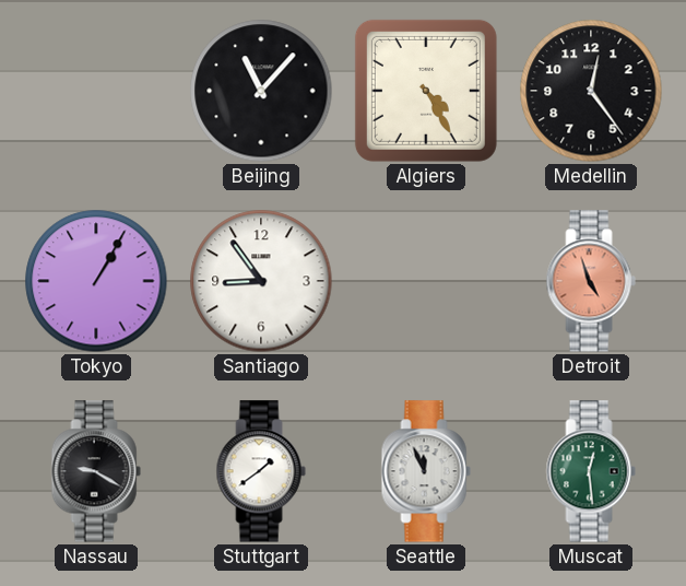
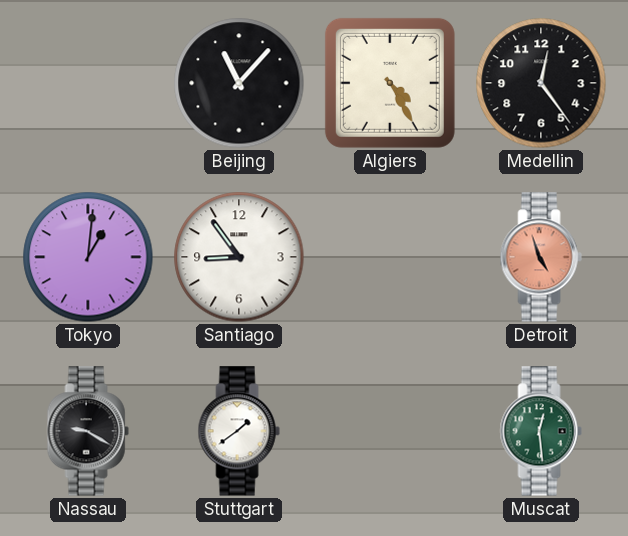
Tokyo: 1:05 -> 1:01 (88, 257)
Seattle: 11:56 -> none (426, 471)
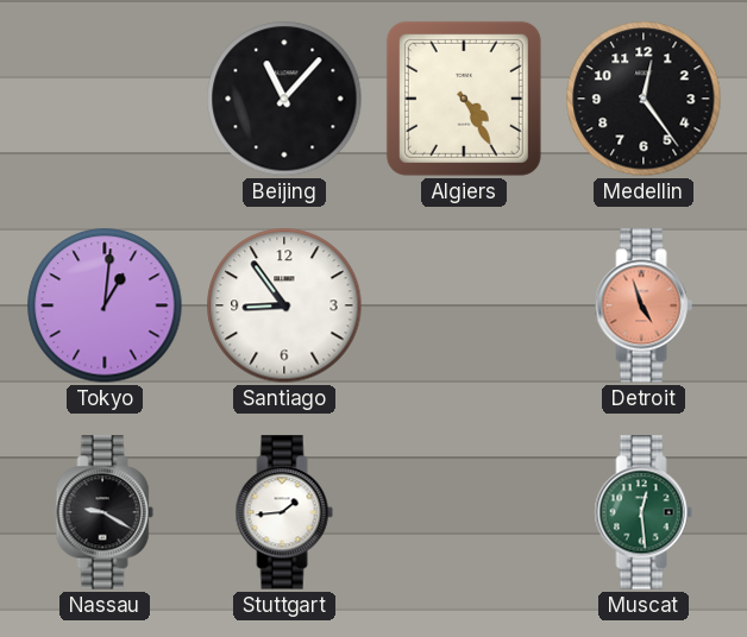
Stuttgart: 1:39 -> 1:44 (284, 512)
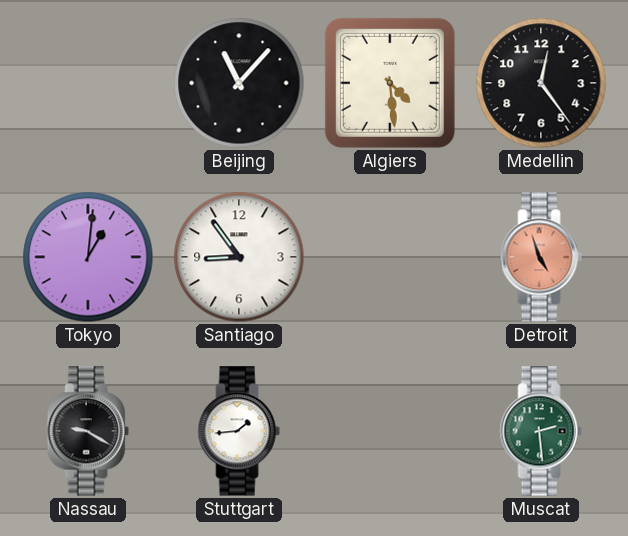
Algiers: 4:25 -> 4:29 (390, 83)
Muscat: 12:29 -> 2:29 (541, 431)
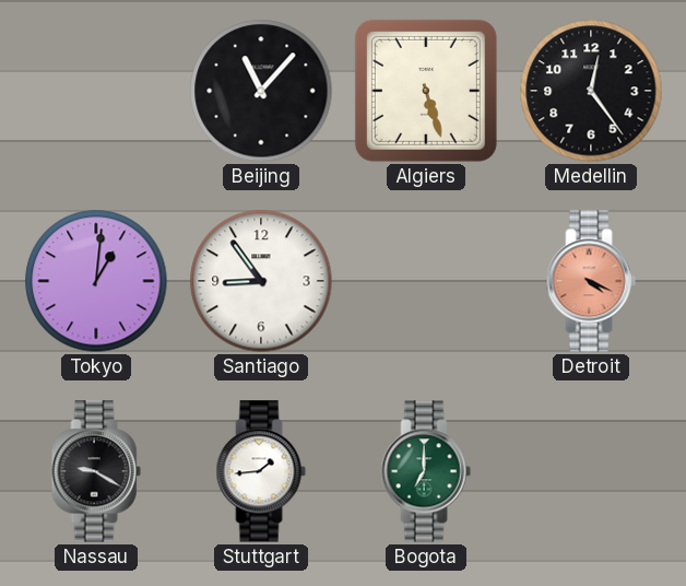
Algiers: 4:29 -> 5:27 (426, 91)
Detroit: 4:57 -> 4:19 (591, 281)
Bogota: none -> 7:00 (426, 471)
Muscat: 2:29 -> none (541, 431)
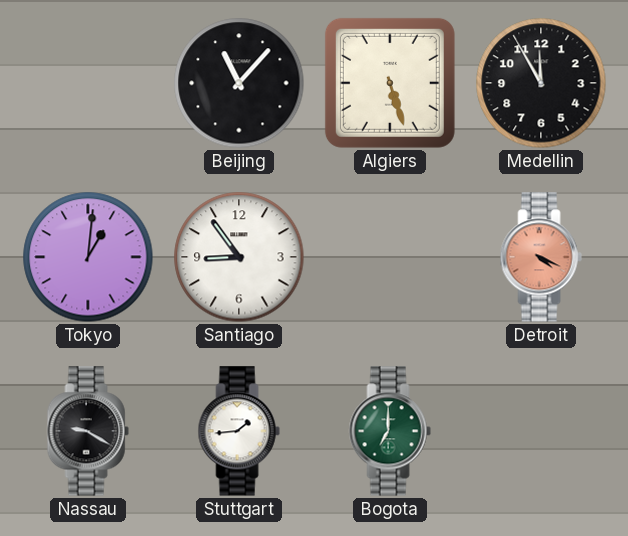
Medellin: 12:24 -> 11:55 (541, 83)
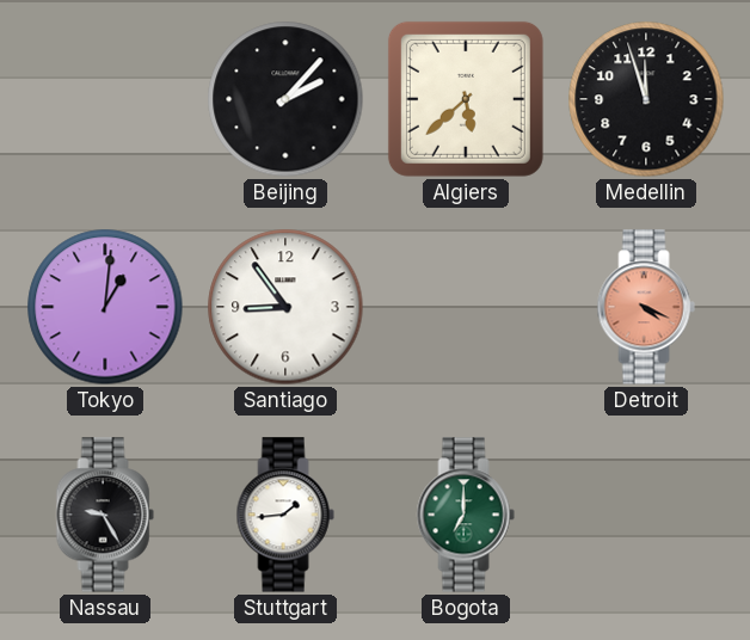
Beijing: 11:07 -> 2:07 (285, 99)
Algiers: 5:27 -> 5:38 (466, 99)
Medellin: 11:55 -> 11:57 (646, 99)
Nassau: 9:20 -> 9:25 (105, 515)
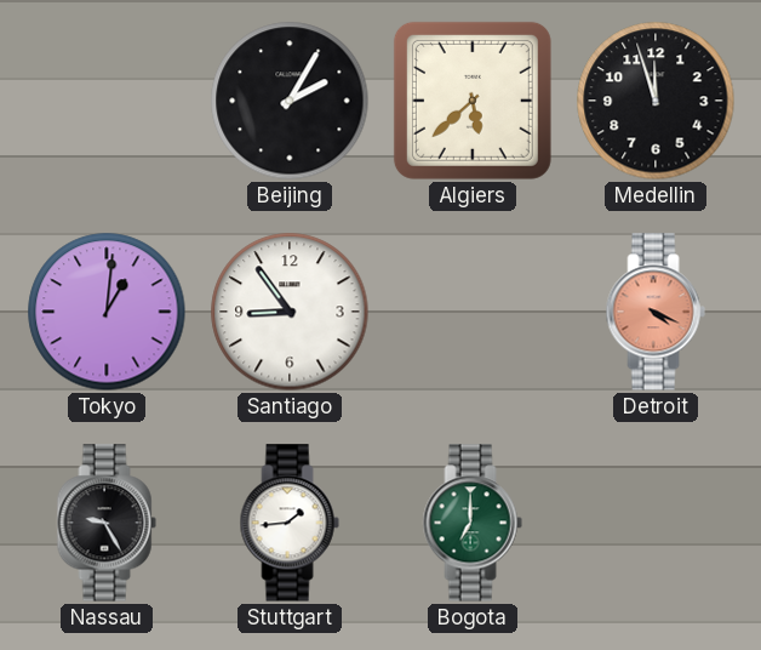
Beijing: 2:07 -> 2:05 (290, 101)
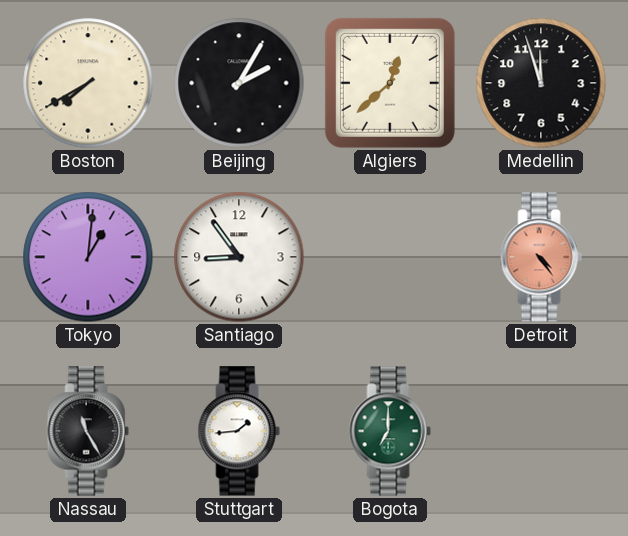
Boston: none -> 7:40 (88, 83)
Algiers: 5:38 -> 12:38 (390, 83)
Detroit: 4:19 -> 4:24 (541, 257)
Nassau: 9:25 -> 11:25 (88, 431)
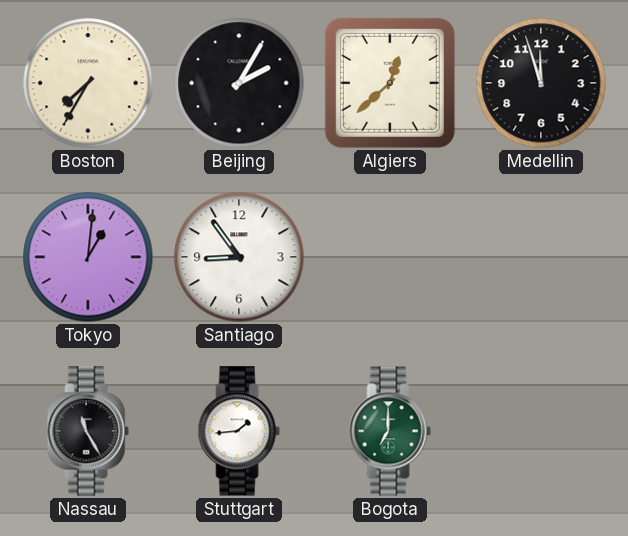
Boston: 7:40 -> 7:35 (88, 83)
Detroit: 4:24 -> none (541, 257)
